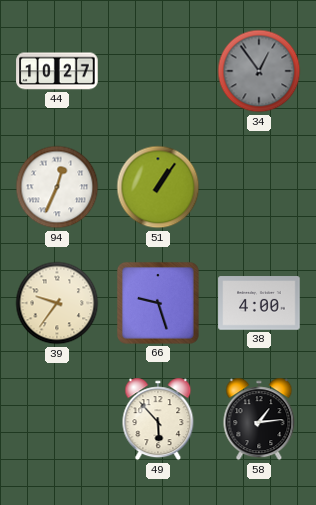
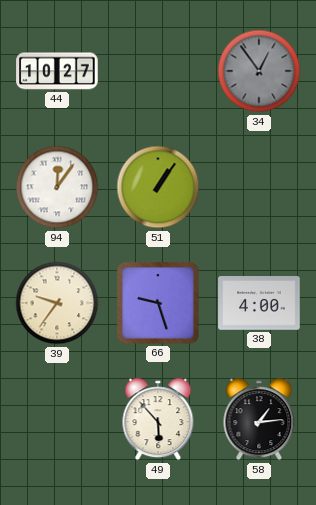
94: 12:34 -> 12:06 (57, 187)
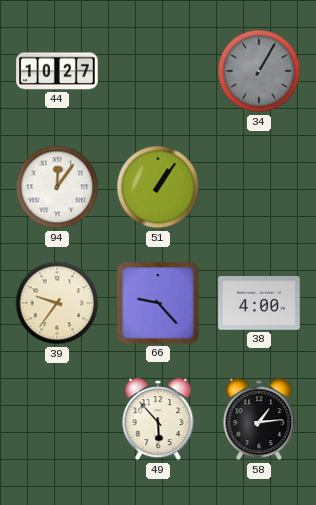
34: 12:54 -> 1:05 (259, 71)
66: 9:27 -> 9:23 (158, 303)
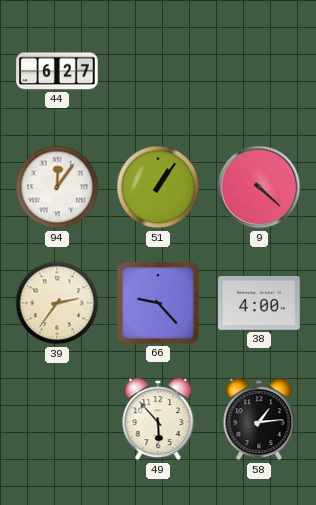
44: 10:27 -> 6:27 (57, 71)
34: 1:05 -> none (259, 71)
9: none -> 4:22 (259, 187)
39: 9:36 -> 2:36 (57, 303)
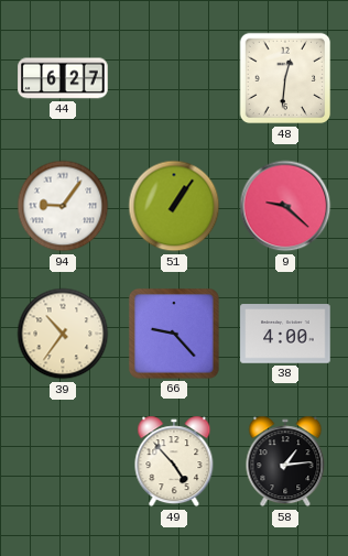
48: none -> 12:31 (285, 78)
94: 12:06 -> 9:06 (63, 206)
9: 4:22 -> 9:22 (285, 206)
39: 2:36 -> 10:36 (63, 334)
49: 5:53 -> 4:53 (174, 461)
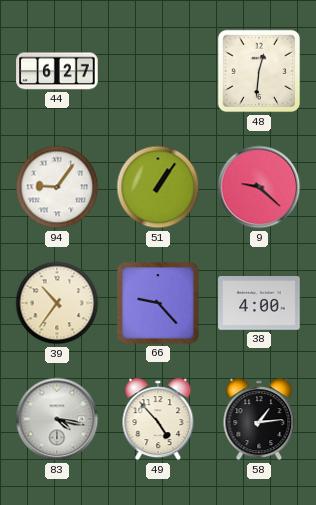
83: none -> 4:17 (57, 419)
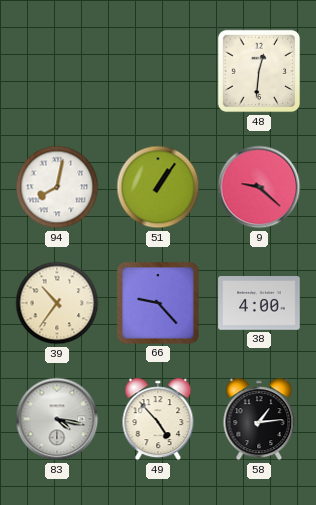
44: 6:27 -> none (57, 71)
94: 9:06 -> 8:02 (57, 187)
